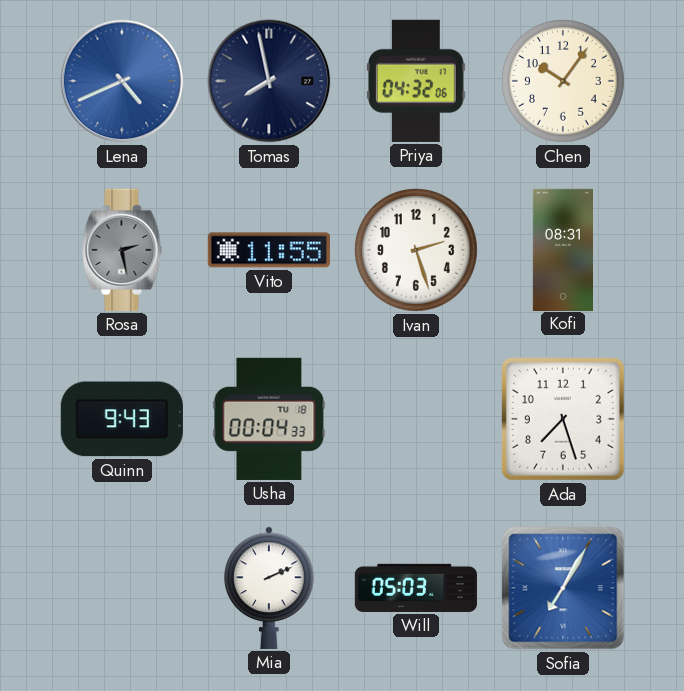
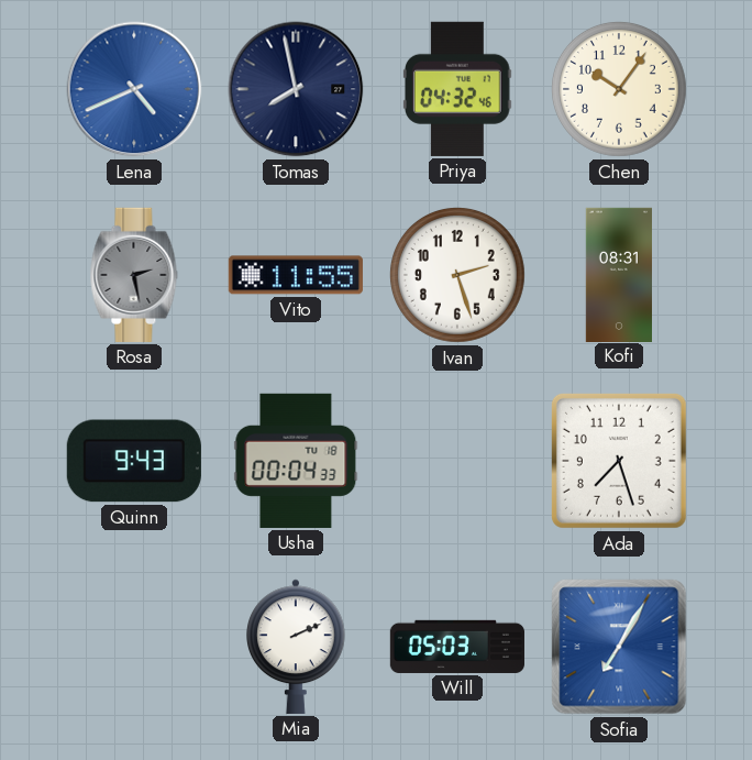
Priya: 04:32:06 -> 04:32:46 (457, 89)
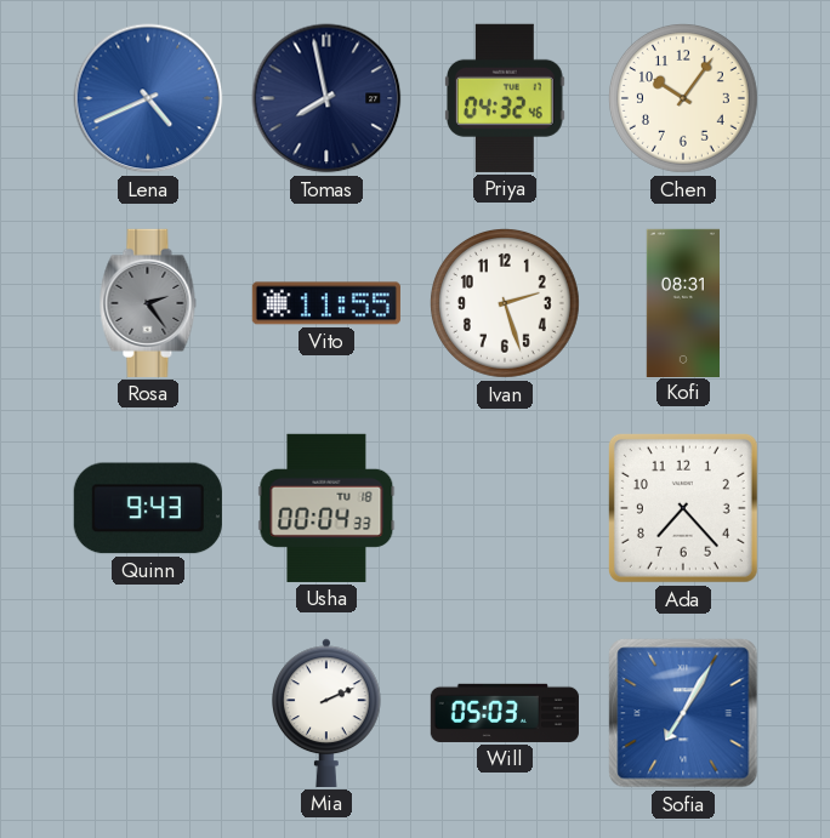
Rosa: 2:28 -> 2:24 (148, 303)
Ada: 7:27 -> 7:23 (683, 508)
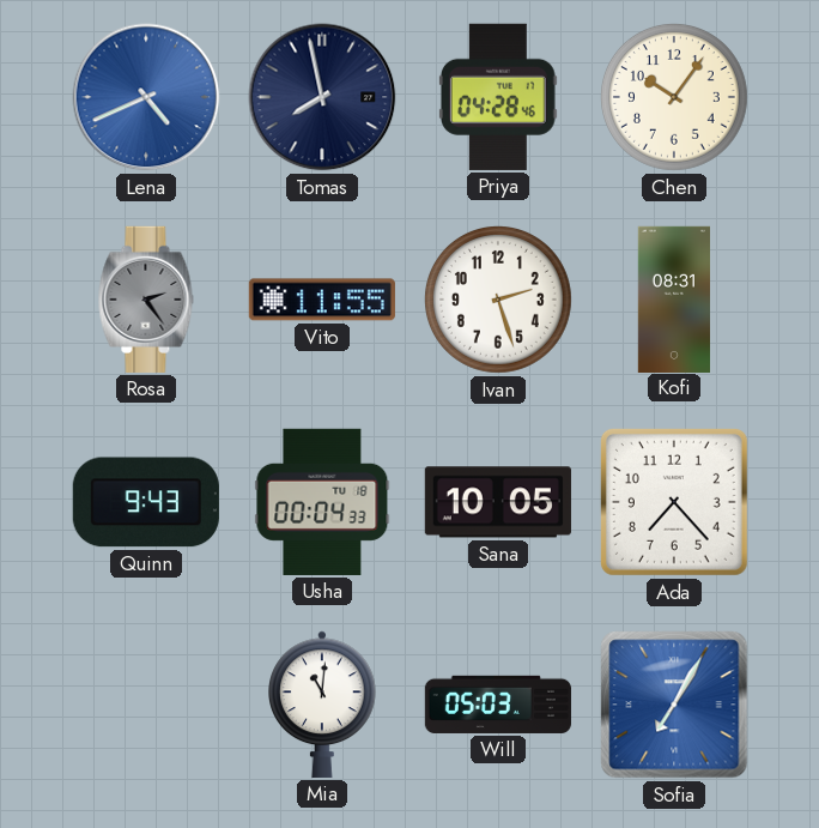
Priya: 04:32 -> 04:28 (498, 97)
Sana: none -> 10:05 (498, 502)
Mia: 2:11 -> 11:01 (322, 705)
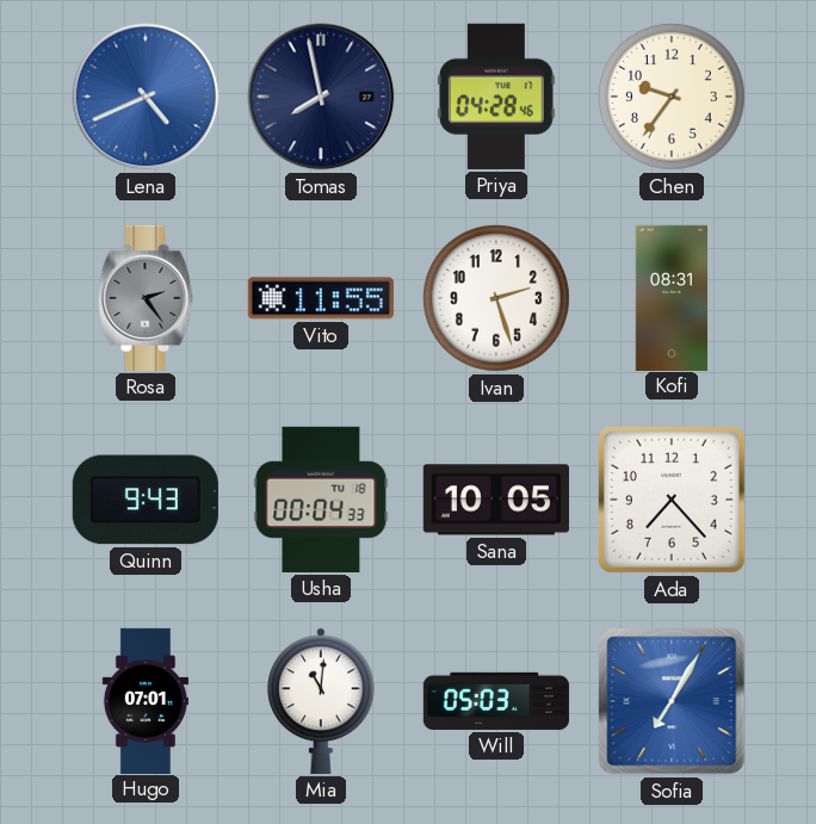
Chen: 10:06 -> 9:36 (672, 97)
Hugo: none -> 07:01 (146, 700)
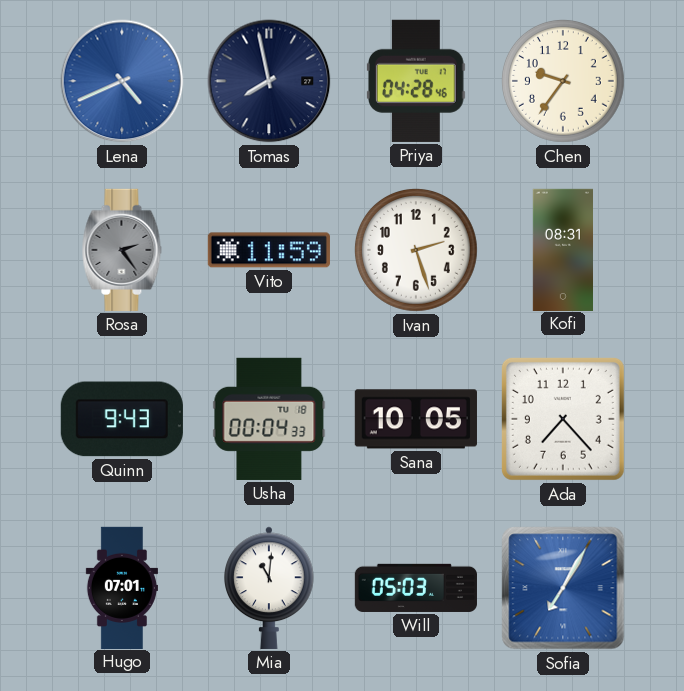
Vito: 11:55 -> 11:59 (269, 250)
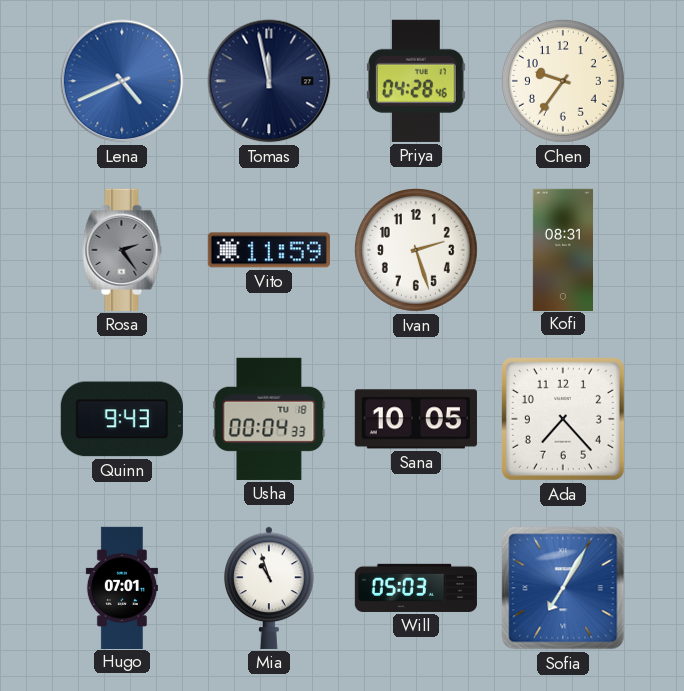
Tomas: 7:58 -> 11:58 (269, 81)
Mia: 11:01 -> 10:57 (269, 588)
